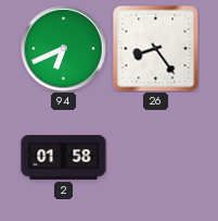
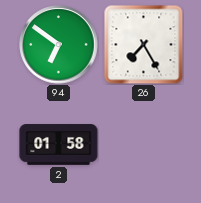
94: 6:41 -> 6:51 (59, 45)
26: 8:24 -> 7:25 (144, 45)
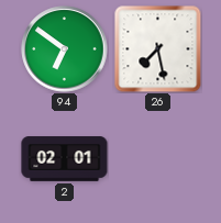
26: 7:25 -> 7:28 (158, 49)
2: 01:58 -> 02:01 (65, 159)
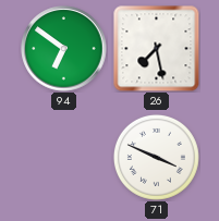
2: 02:01 -> none (65, 159)
71: none -> 3:49 (156, 157)
